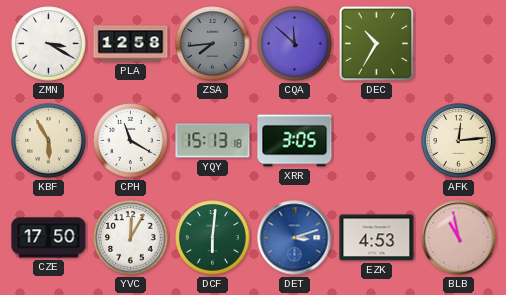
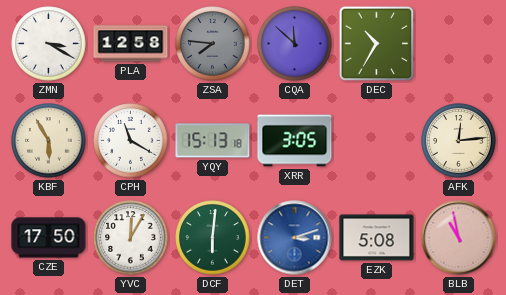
ZSA: 7:44 -> 7:46 (213, 44)
EZK: 4:53 -> 5:08 (377, 238)
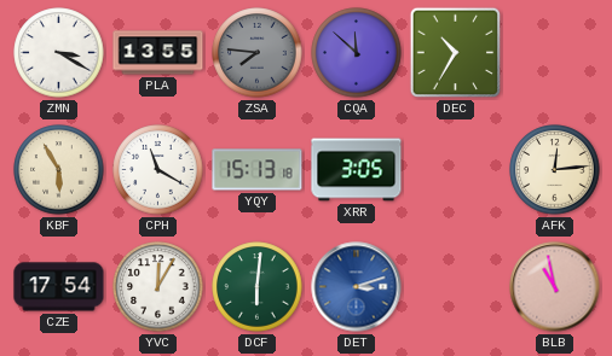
PLA: 12:58 -> 13:55 (158, 53)
CZE: 17:50 -> 17:54 (59, 287)
EZK: 5:08 -> none (377, 238)
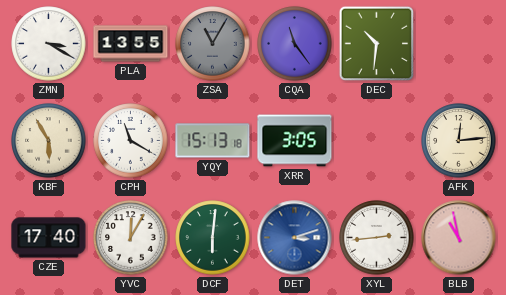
ZSA: 7:46 -> 11:05 (213, 44)
CQA: 11:52 -> 11:24 (295, 44)
DEC: 10:35 -> 10:31 (377, 44)
CZE: 17:54 -> 17:40 (49, 238)
XYL: none -> 2:44 (377, 238)
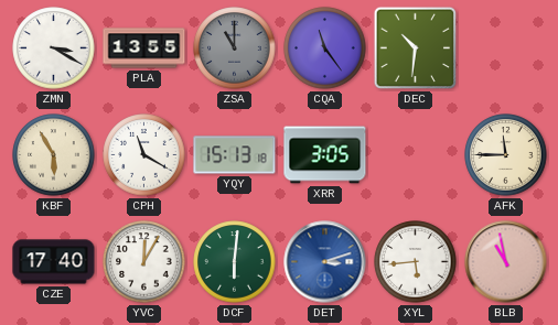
ZSA: 11:05 -> 11:00 (235, 48)
AFK: 12:14 -> 11:45 (506, 155)
XYL: 2:44 -> 5:44 (416, 262)
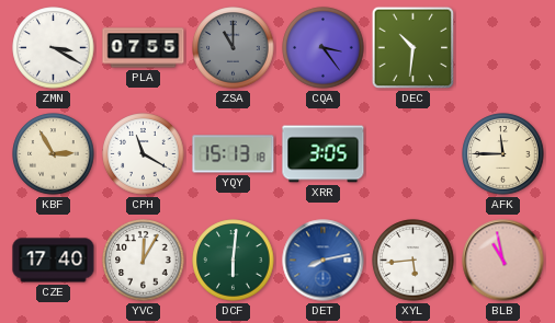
PLA: 13:55 -> 07:55 (144, 48)
CQA: 11:24 -> 3:24 (324, 48)
KBF: 5:55 -> 2:55 (54, 154)
DET: 3:12 -> 8:13 (324, 261)
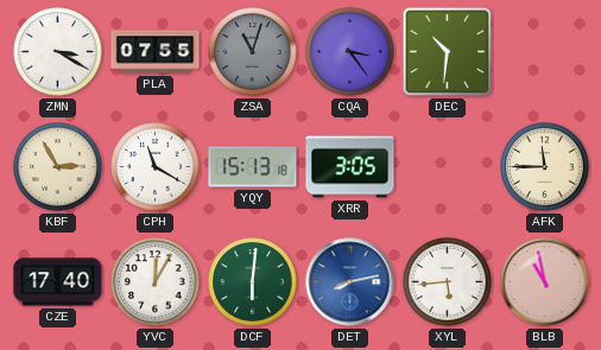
ZSA: 11:00 -> 11:03 (253, 52)
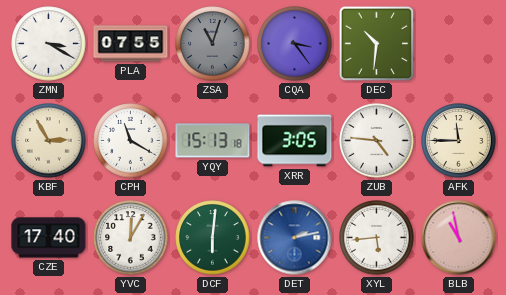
ZUB: none -> 4:46 (377, 141)
DET: 8:13 -> 2:13 (295, 238)
